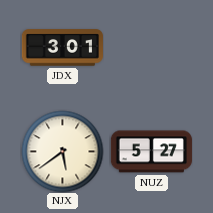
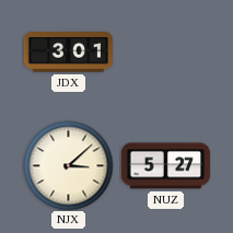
NJX: 5:39 -> 3:08 (68, 165)
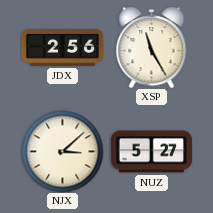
JDX: 3:01 -> 2:56 (62, 48)
XSP: none -> 11:25 (152, 47)
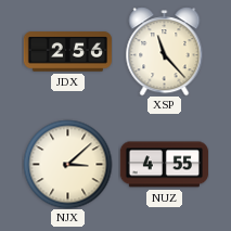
XSP: 11:25 -> 11:23 (165, 51)
NUZ: 5:27 -> 4:55 (164, 165)
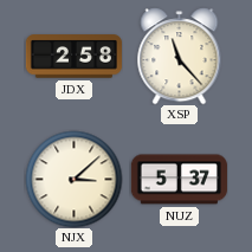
JDX: 2:56 -> 2:58 (73, 57)
NUZ: 4:55 -> 5:37 (179, 180)
